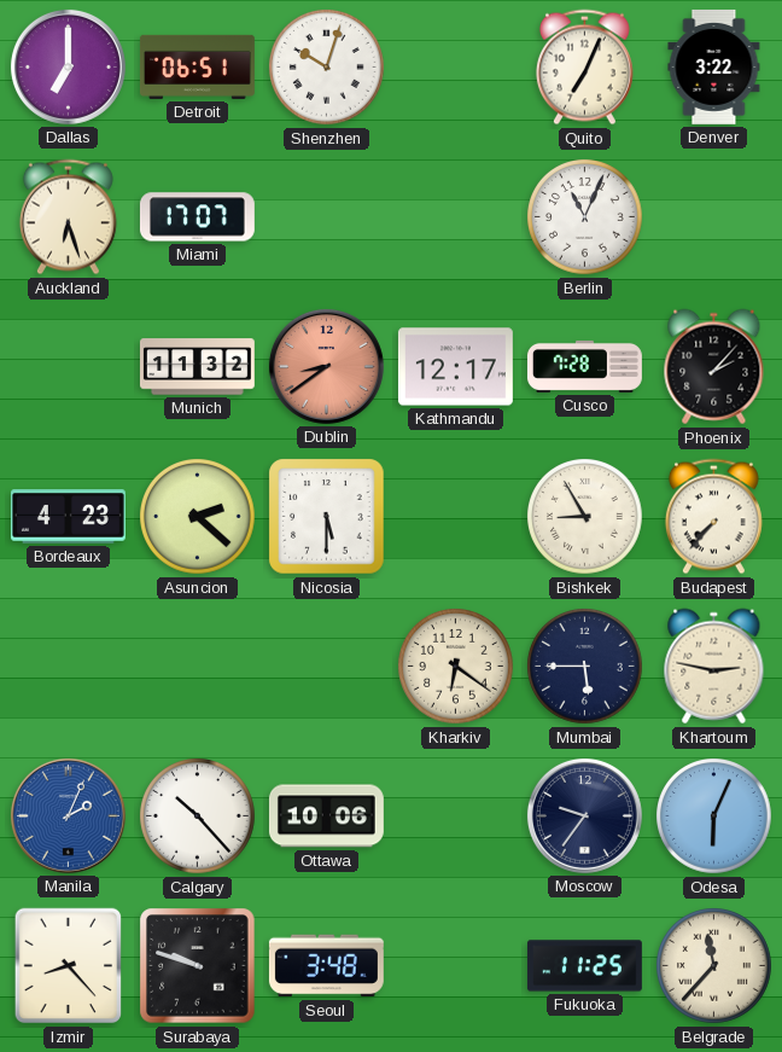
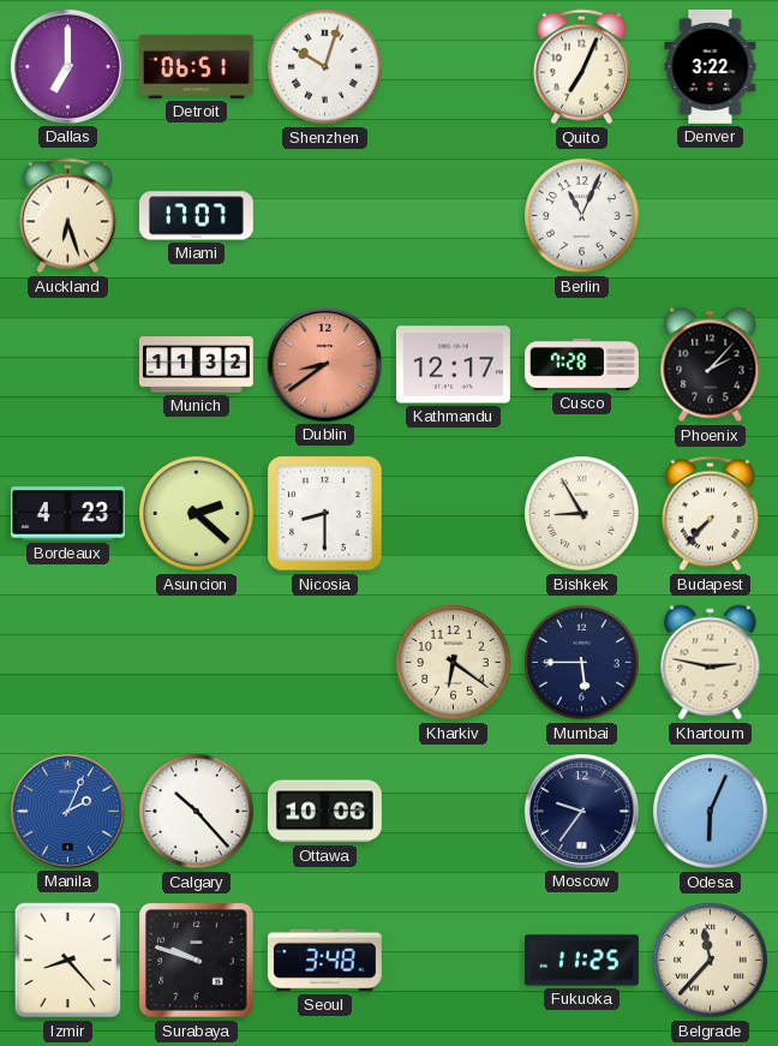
Nicosia: 5:30 -> 8:30 (325, 514)
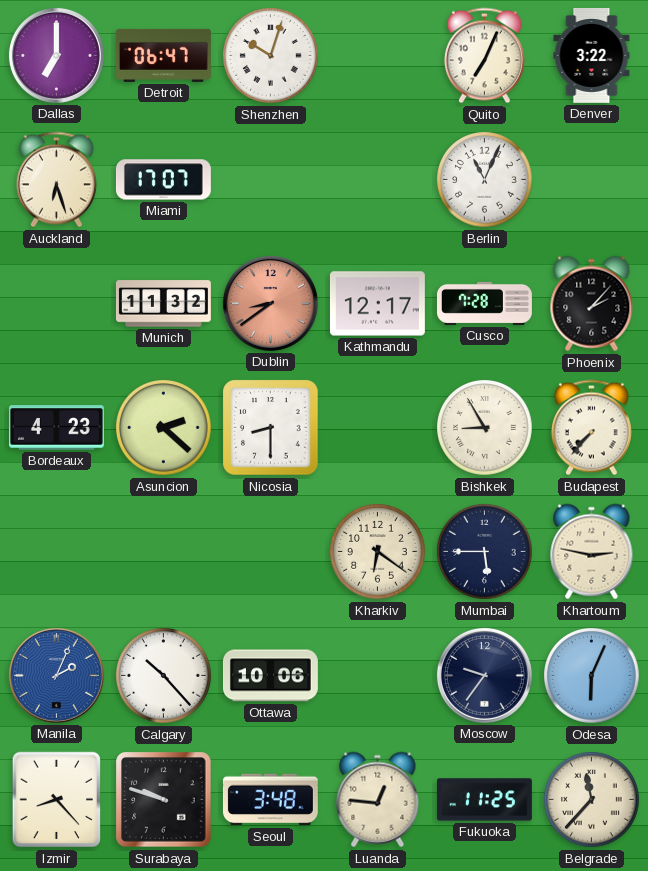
Detroit: 06:51 -> 06:47 (163, 55)
Luanda: none -> 12:46 (378, 800)
